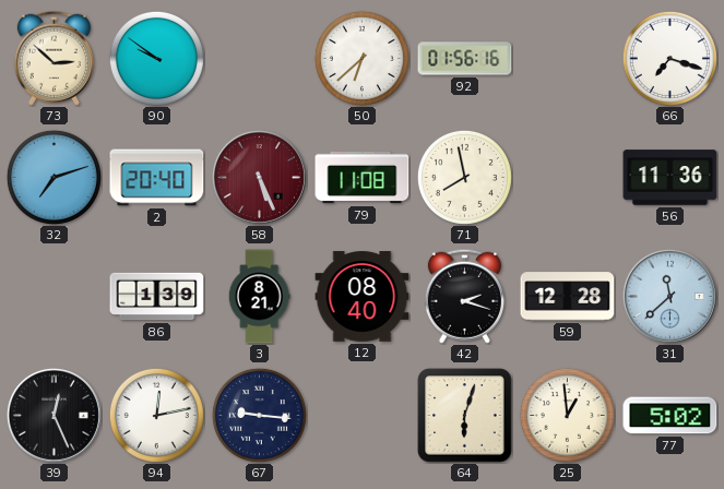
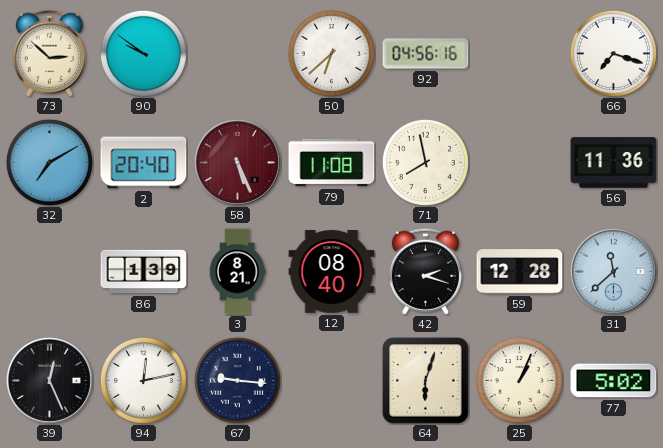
92: 01:56 -> 04:56 (426, 54)
32: 7:12 -> 7:10 (49, 162)
25: 12:59 -> 1:04 (519, 380)
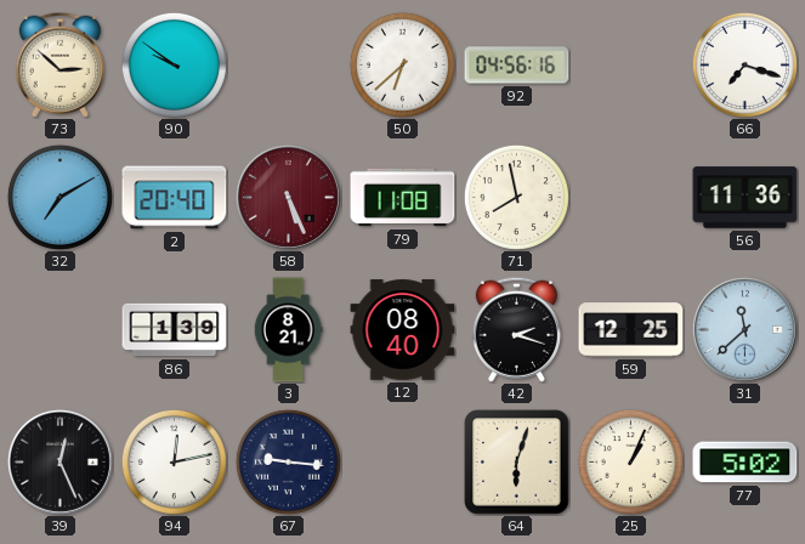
59: 12:28 -> 12:25 (631, 330)
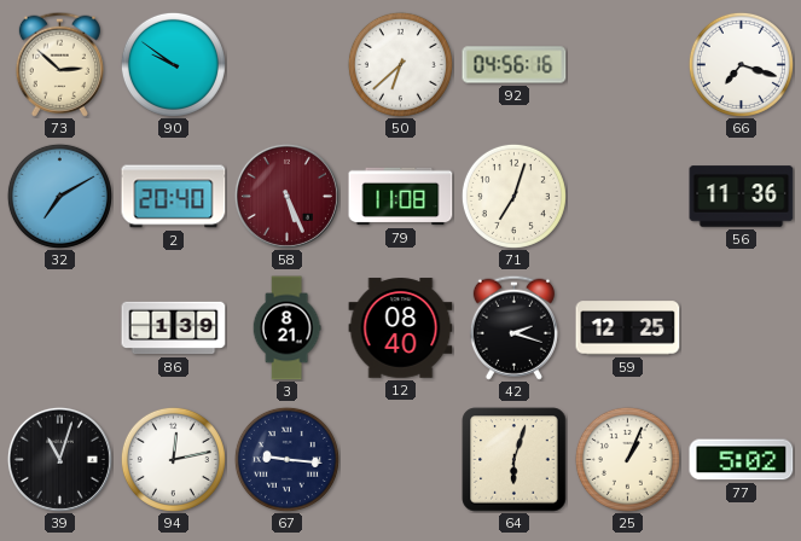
71: 7:58 -> 7:03 (513, 196)
31: 11:38 -> none (744, 329)
39: 12:26 -> 11:03 (59, 459)
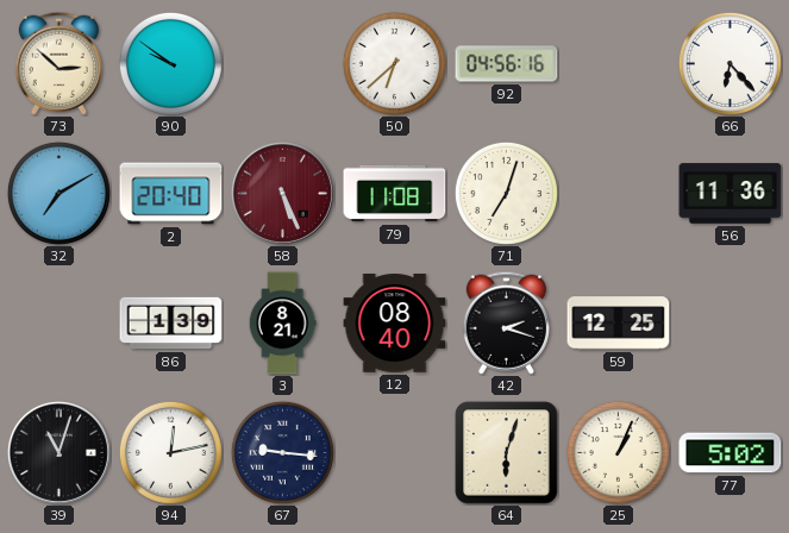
66: 7:18 -> 6:23 (729, 63)
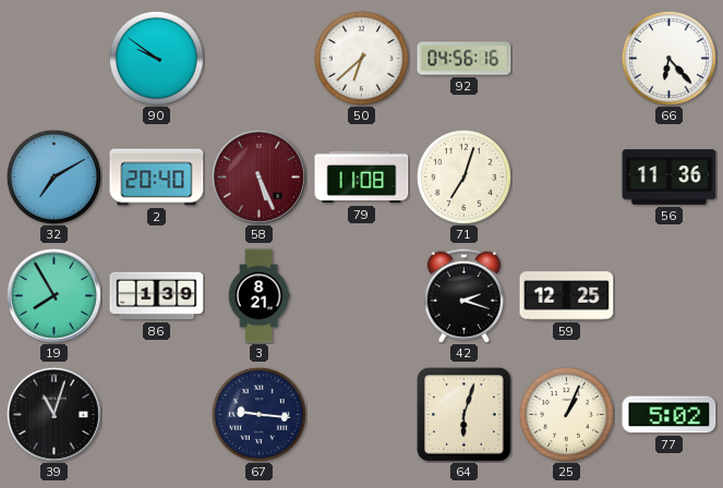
73: 2:52 -> none (58, 63)
19: none -> 7:55 (53, 295)
12: 08:40 -> none (395, 324)
94: 12:13 -> none (170, 452)
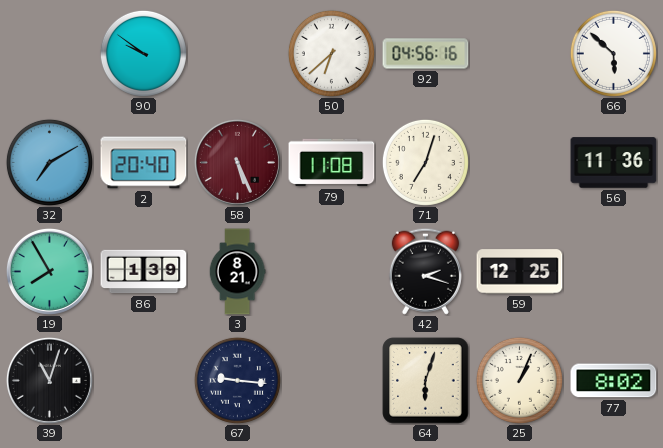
66: 6:23 -> 5:52 (613, 53)
77: 5:02 -> 8:02 (614, 381)
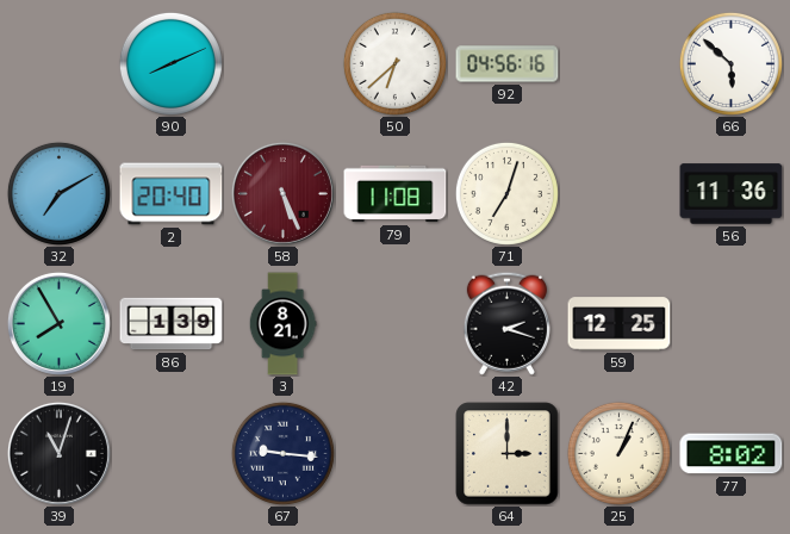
90: 9:51 -> 8:11 (170, 63)
64: 6:03 -> 3:00 (508, 454)
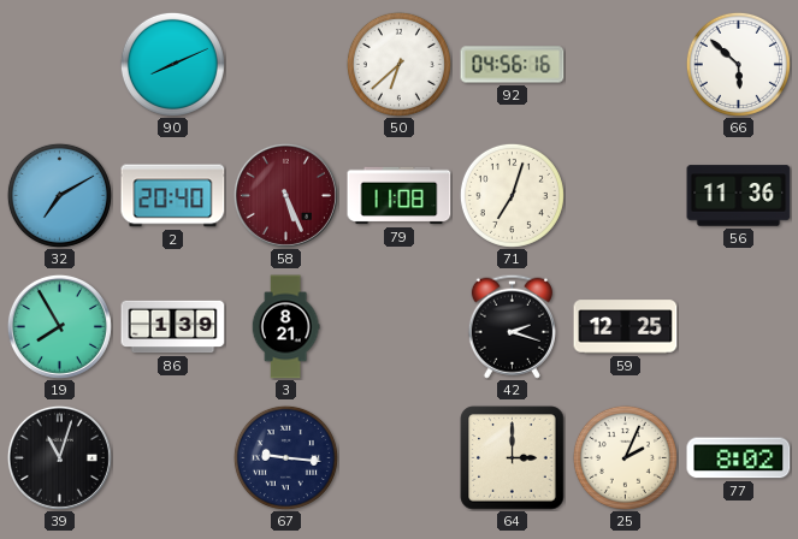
25: 1:04 -> 2:04 (625, 457)
